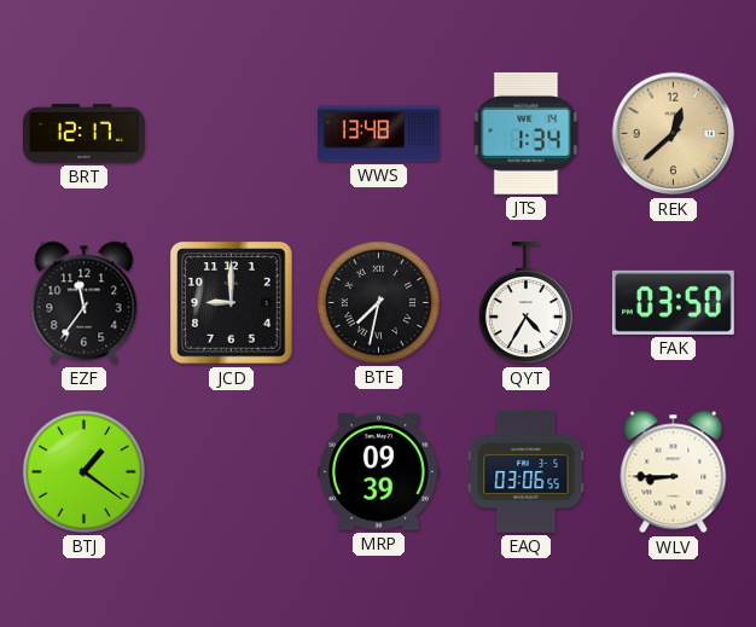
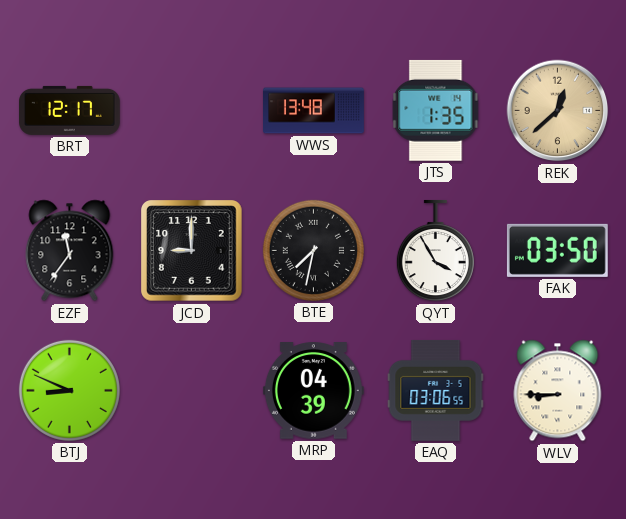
JTS: 1:34 -> 1:35 (436, 110)
QYT: 4:35 -> 3:55 (435, 251)
BTJ: 1:21 -> 8:49 (69, 390)
MRP: 09:39 -> 04:39 (313, 391)
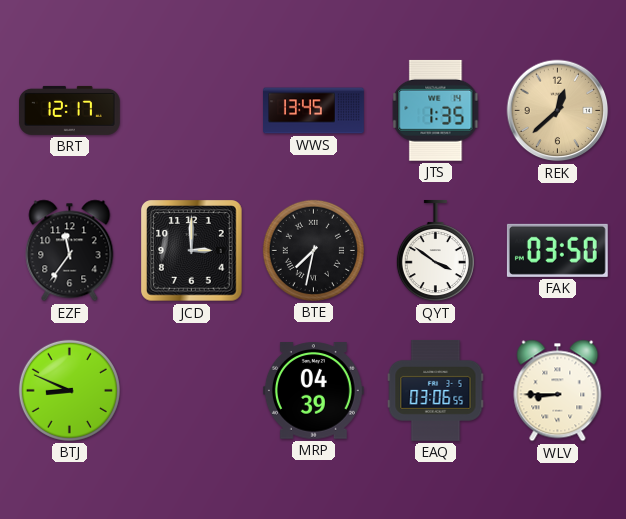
WWS: 13:48 -> 13:45 (314, 111)
JCD: 9:00 -> 3:00 (192, 251)
QYT: 3:55 -> 3:51 (435, 251)
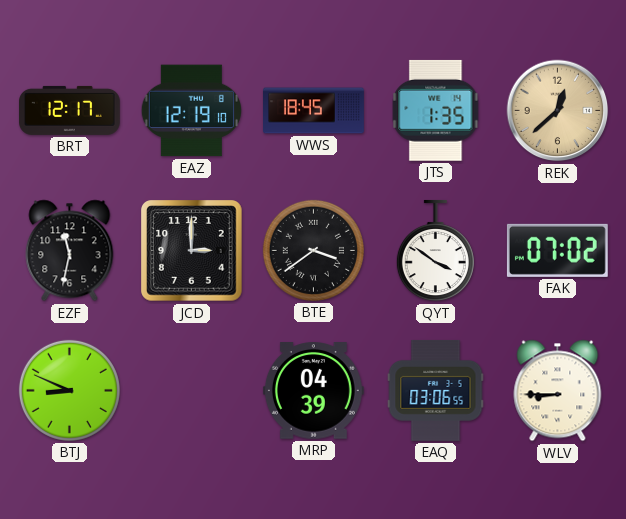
EAZ: none -> 12:19 (191, 111)
WWS: 13:45 -> 18:45 (314, 111)
EZF: 11:36 -> 11:32 (70, 251)
BTE: 7:32 -> 3:39 (313, 250)
FAK: 03:50 -> 07:02 (557, 250)
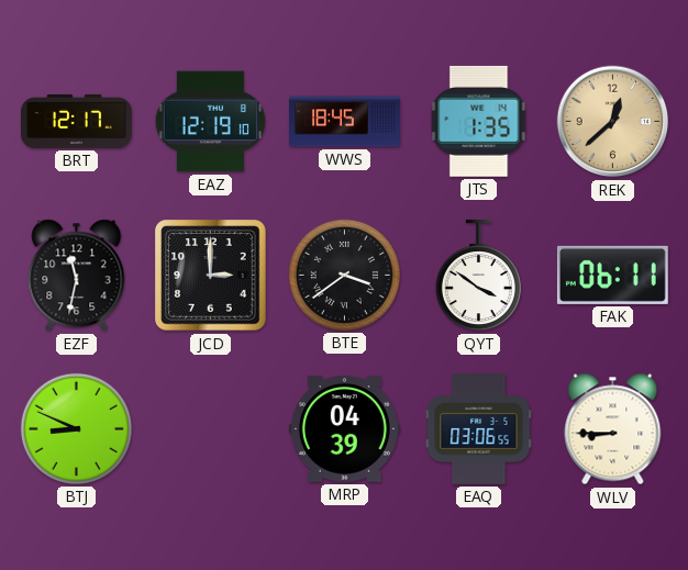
FAK: 07:02 -> 06:11 (612, 275)
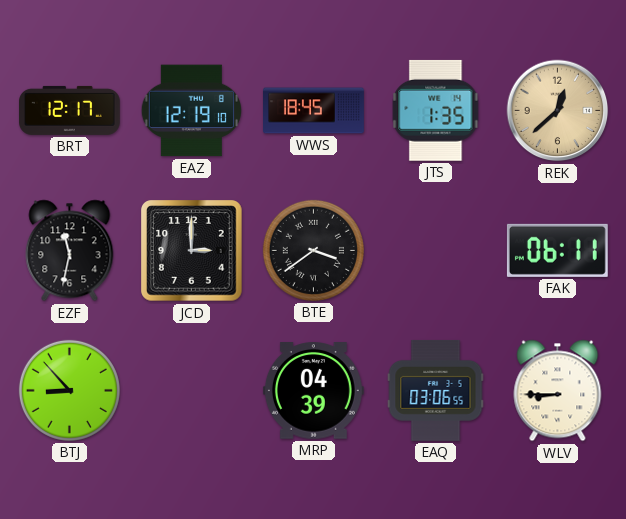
QYT: 3:51 -> none (478, 276)
BTJ: 8:49 -> 8:53 (69, 390)
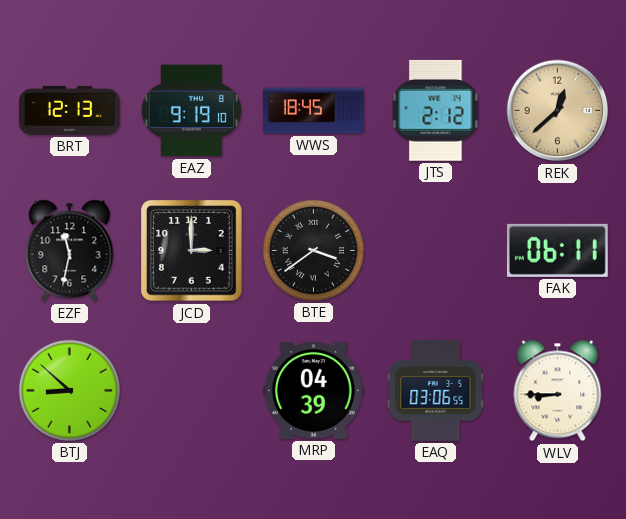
BRT: 12:17 -> 12:13 (70, 110)
EAZ: 12:19 -> 9:19 (191, 111)
JTS: 1:35 -> 2:12 (436, 110)
BTJ: 8:53 -> 8:52 (69, 390)
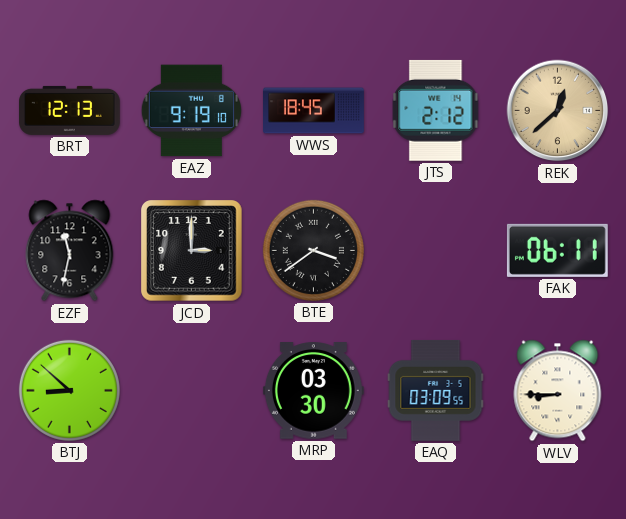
MRP: 04:39 -> 03:30 (313, 391)
EAQ: 03:06 -> 03:09 (436, 390)
